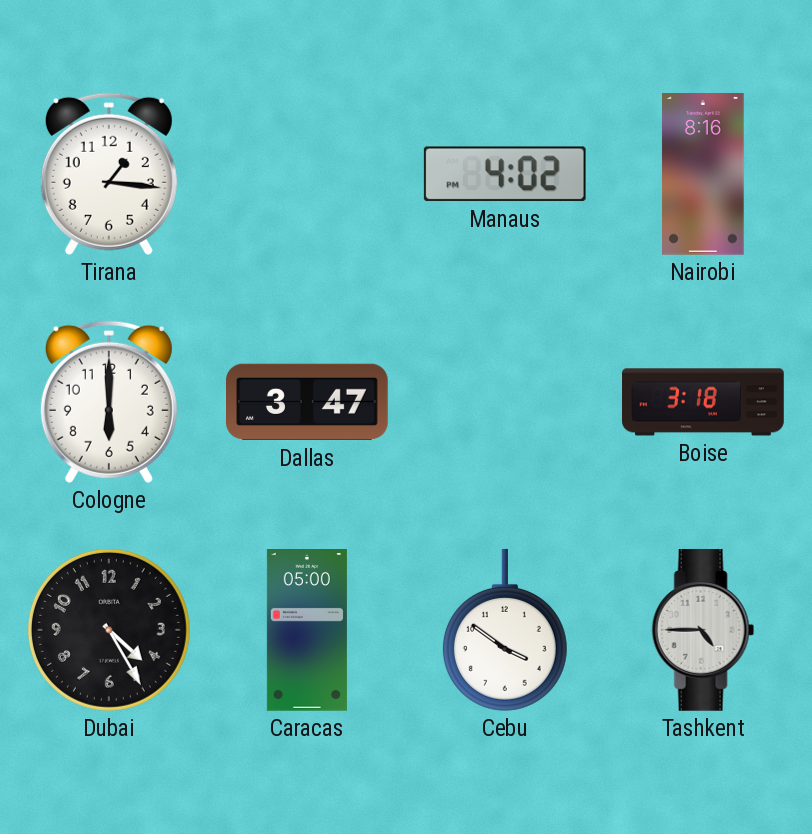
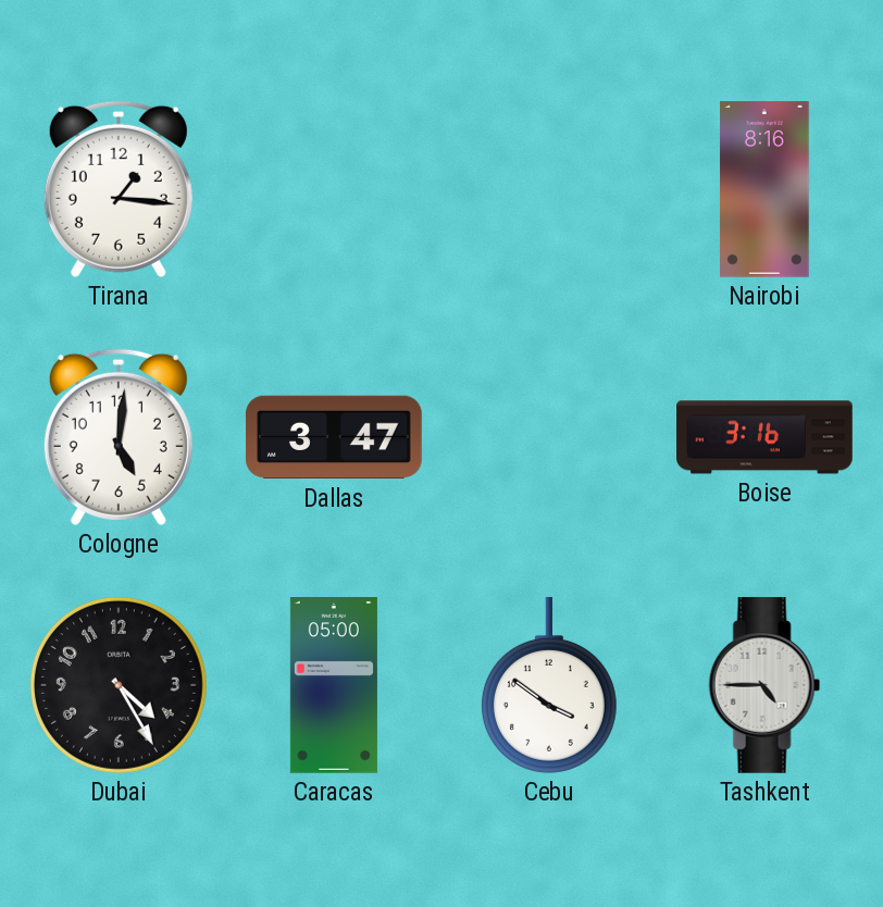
Manaus: 4:02 -> none (505, 174)
Cologne: 6:00 -> 5:01 (119, 437)
Boise: 3:18 -> 3:16 (764, 437)
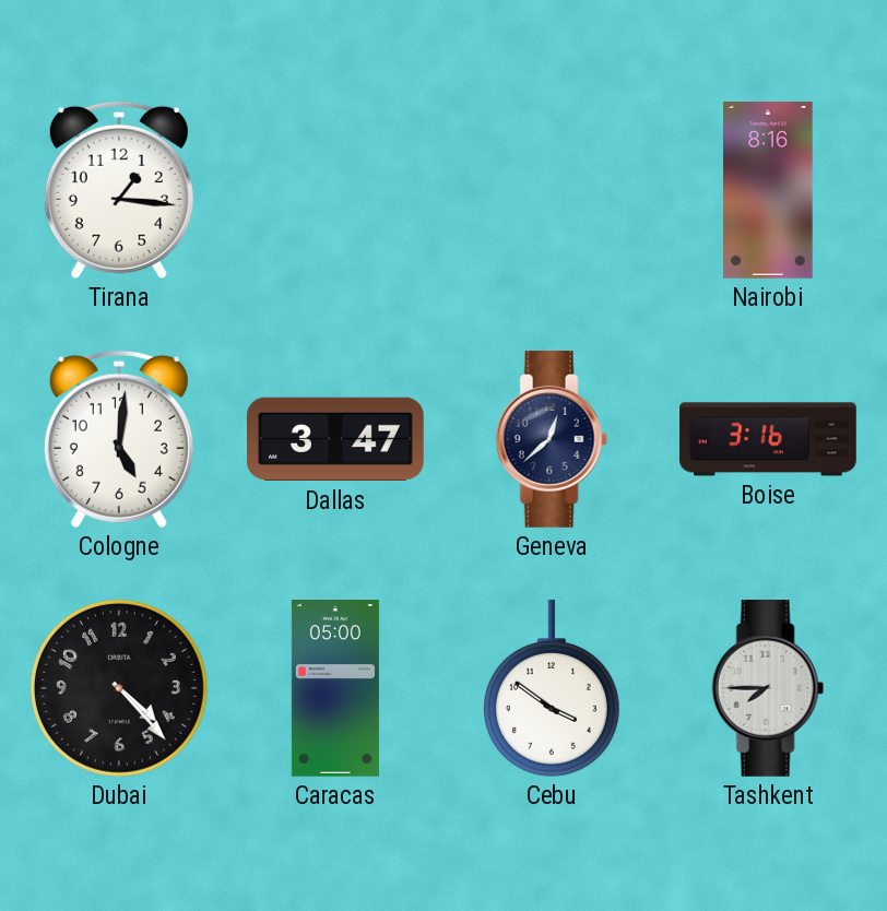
Geneva: none -> 12:38 (552, 439)
Dubai: 4:25 -> 4:23 (119, 688)
Tashkent: 4:45 -> 7:45 (768, 688)
